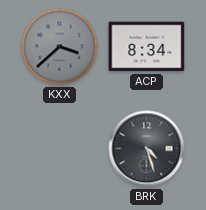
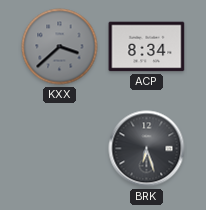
BRK: 4:27 -> 6:27 (147, 149)
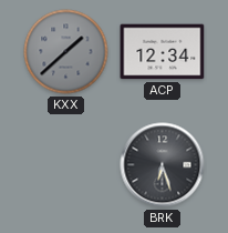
KXX: 3:38 -> 1:38 (66, 52)
ACP: 8:34 -> 12:34 (163, 52)
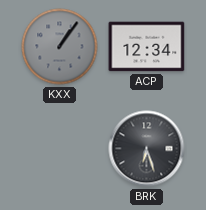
KXX: 1:38 -> 1:06 (60, 47)
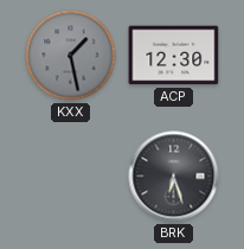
KXX: 1:06 -> 1:28 (71, 56)
ACP: 12:34 -> 12:30 (174, 56)
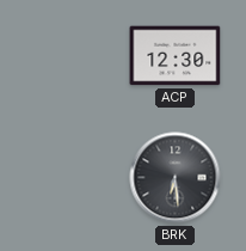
KXX: 1:28 -> none (71, 56)
BRK: 6:27 -> 6:29 (176, 178)
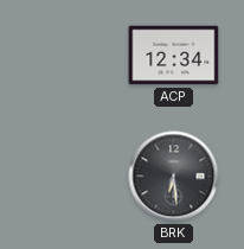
ACP: 12:30 -> 12:34 (174, 56)
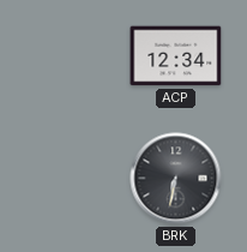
BRK: 6:29 -> 6:32 (176, 179)
